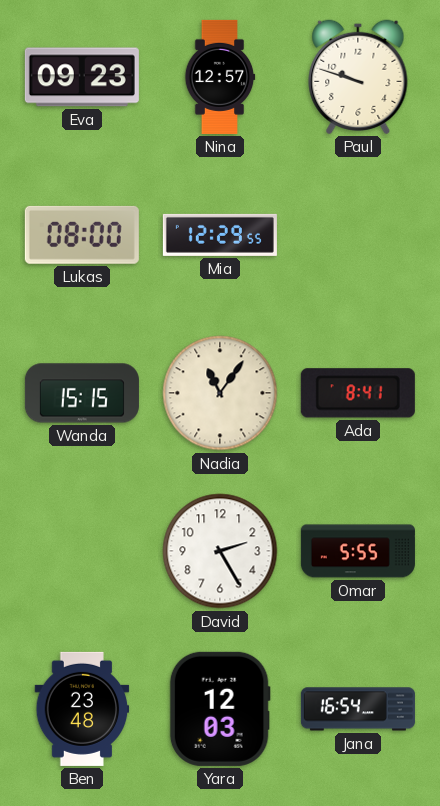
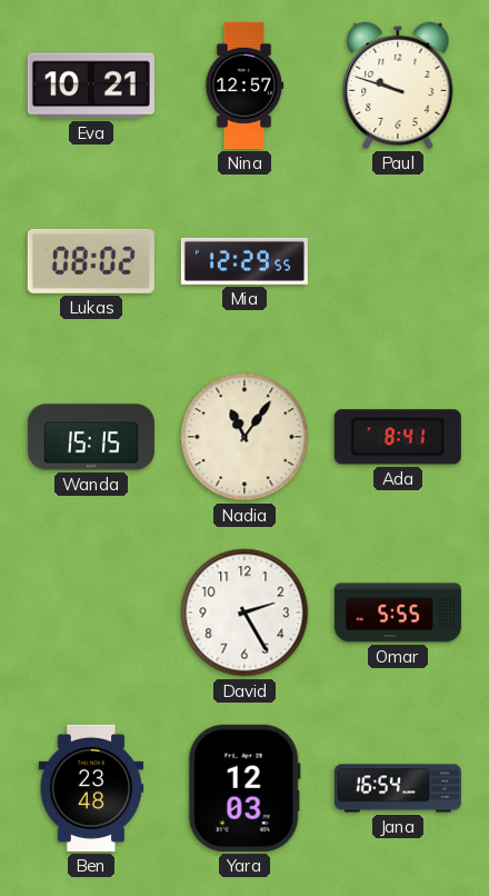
Eva: 09:23 -> 10:21 (91, 86)
Lukas: 08:00 -> 08:02 (91, 261)
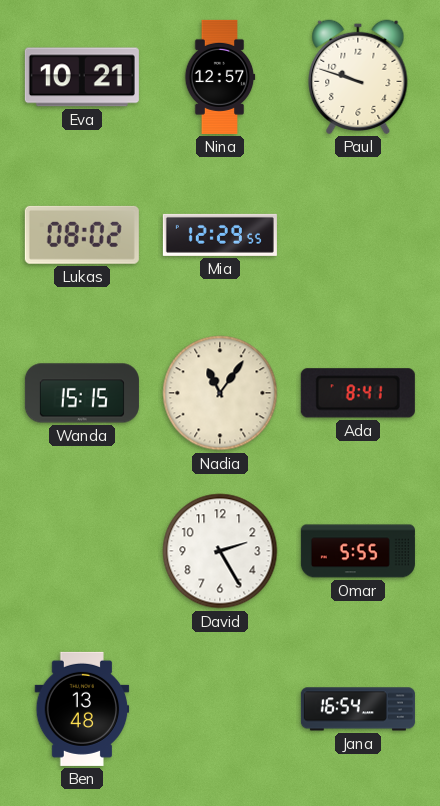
Ben: 23:48 -> 13:48 (82, 709)
Yara: 12:03 -> none (244, 788)
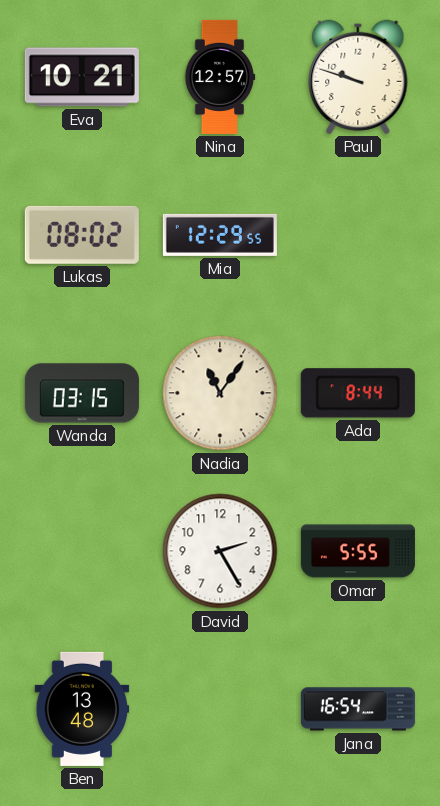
Wanda: 15:15 -> 03:15 (82, 393)
Ada: 8:41 -> 8:44 (358, 393)
